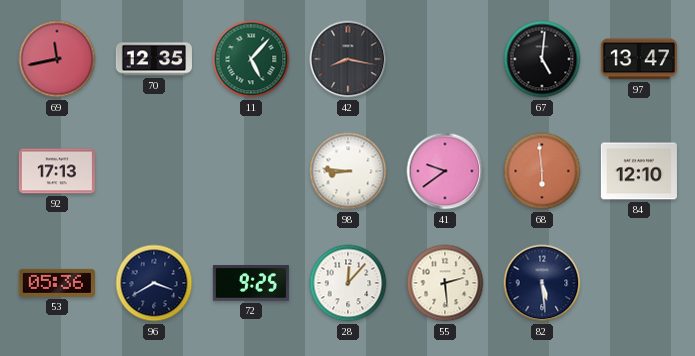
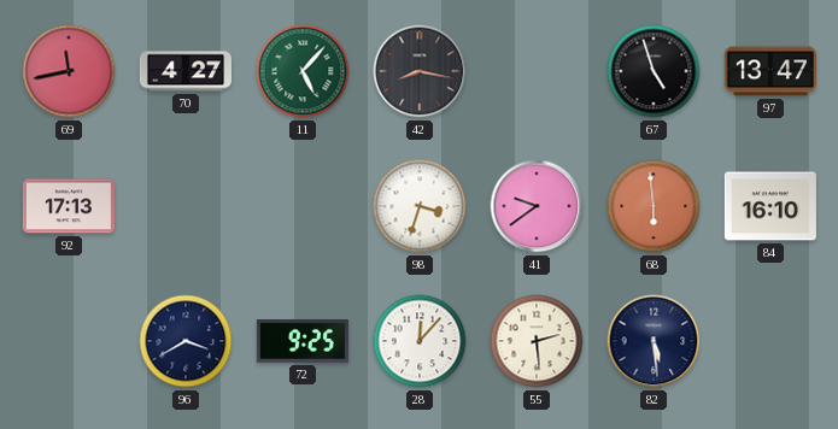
70: 12:35 -> 4:27 (186, 71)
67: 5:01 -> 4:57 (654, 71)
98: 8:46 -> 3:33 (420, 206)
84: 12:10 -> 16:10 (770, 206)
53: 05:36 -> none (57, 283)
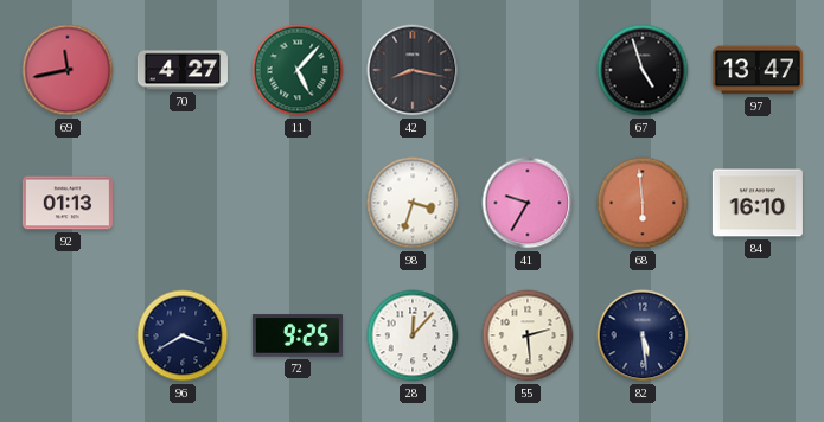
92: 17:13 -> 01:13 (68, 203)
41: 9:39 -> 9:35 (528, 203)
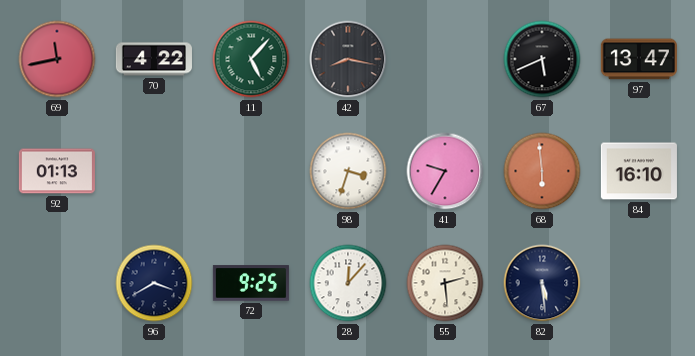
70: 4:27 -> 4:22 (154, 59)
67: 4:57 -> 5:41 (542, 59)
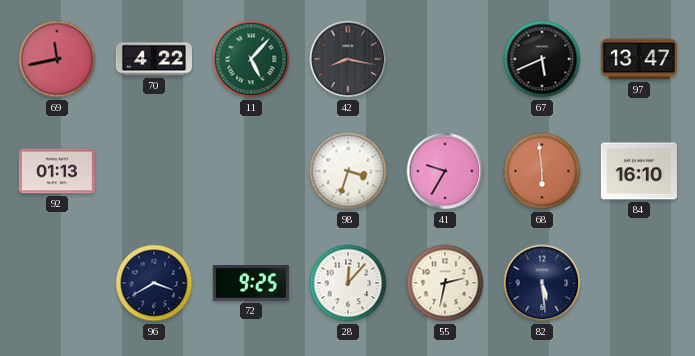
55: 2:29 -> 2:32 (445, 283)
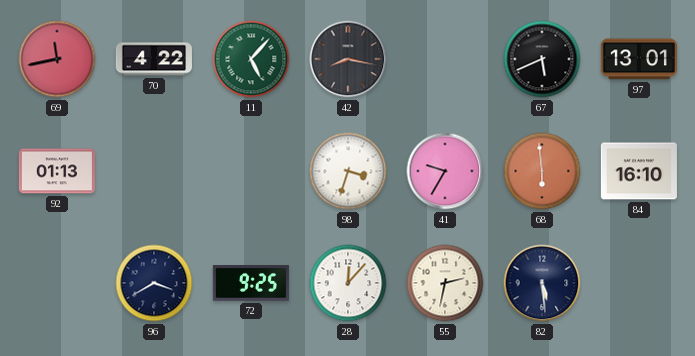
97: 13:47 -> 13:01 (639, 59)
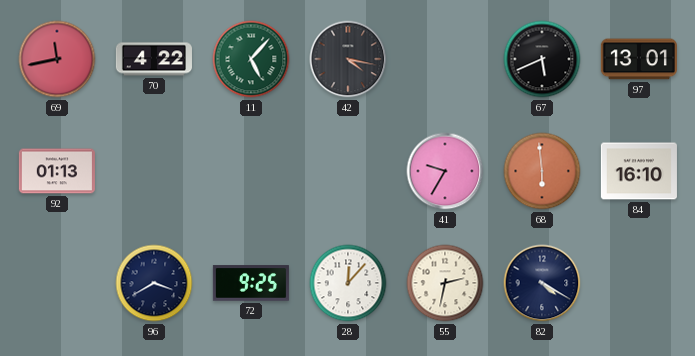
42: 8:17 -> 4:17 (348, 59)
98: 3:33 -> none (348, 171)
82: 5:29 -> 4:20 (542, 283)
